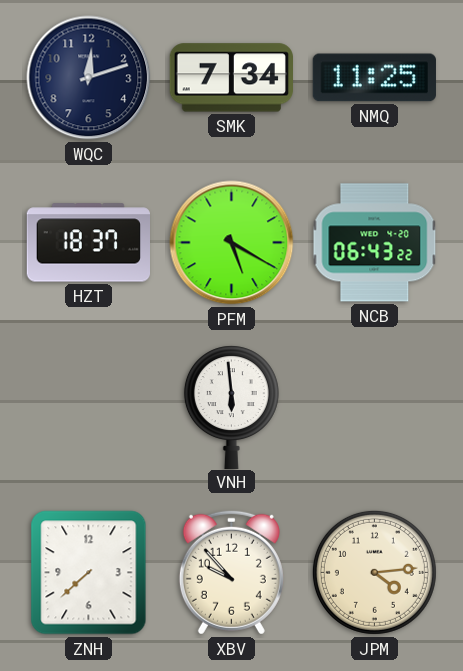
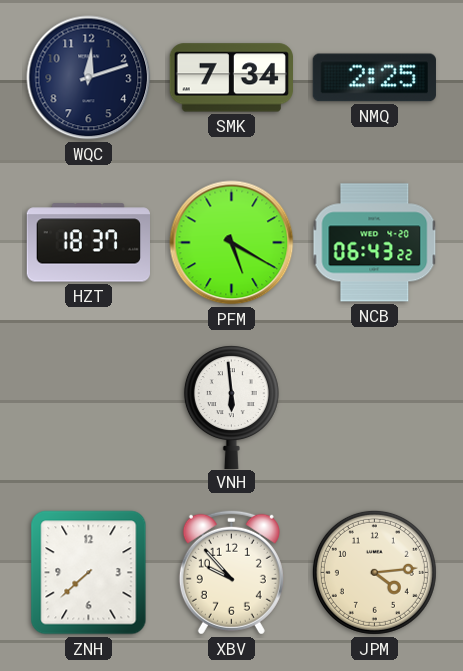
NMQ: 11:25 -> 2:25 (374, 78)
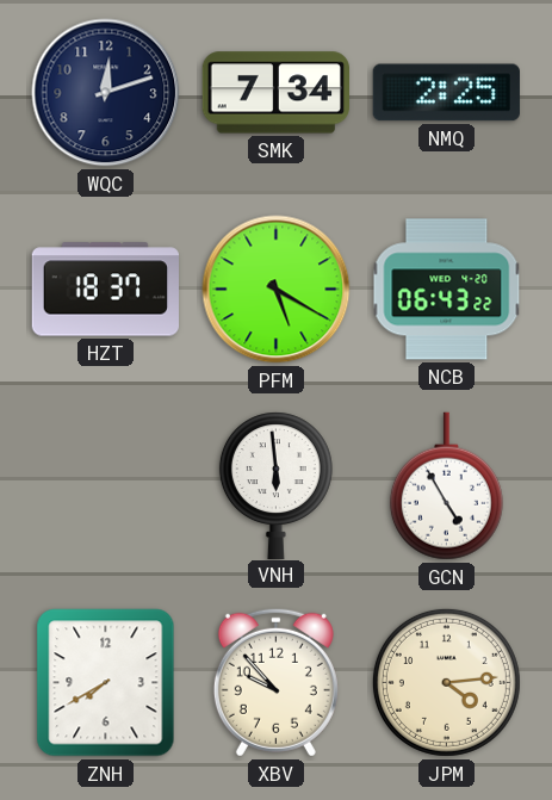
GCN: none -> 4:55 (446, 486)
ZNH: 7:38 -> 7:40 (106, 683)
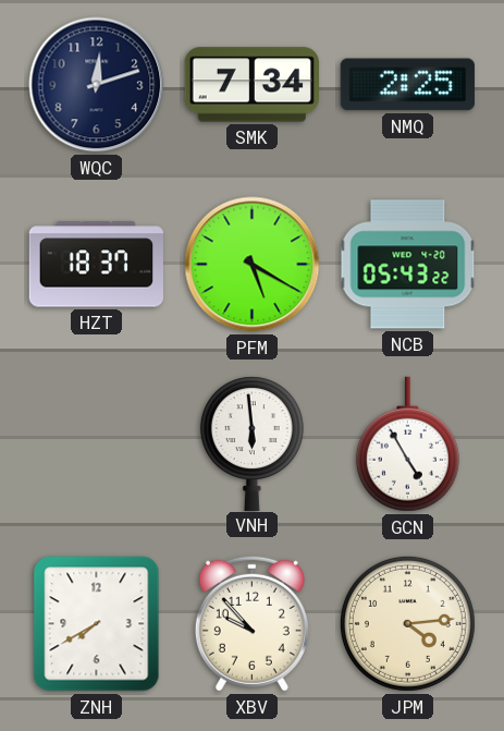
NCB: 06:43 -> 05:43 (408, 265)
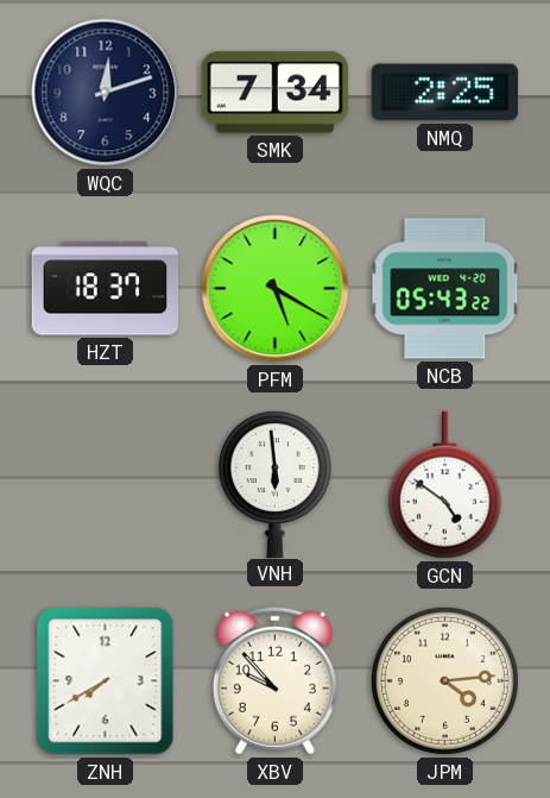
GCN: 4:55 -> 4:51 (444, 485)
